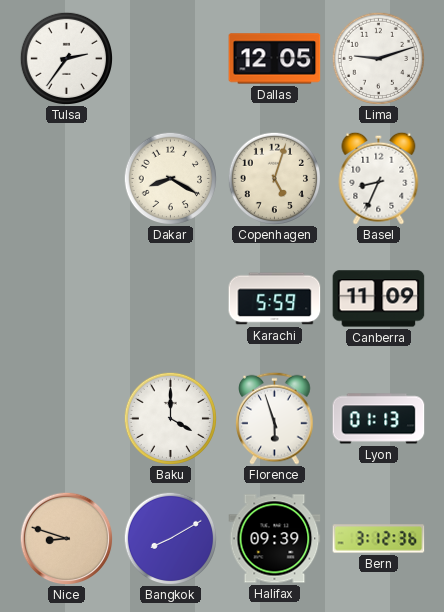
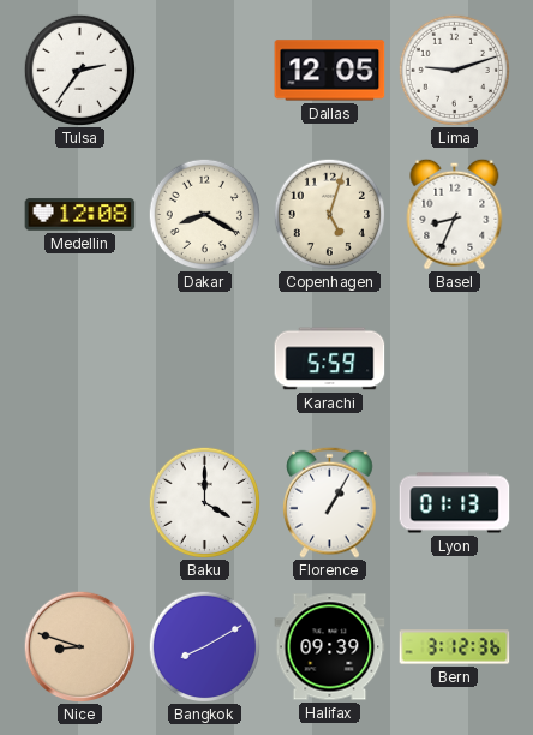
Medellin: none -> 12:08 (80, 215)
Canberra: 11:09 -> none (379, 299)
Florence: 5:57 -> 1:05 (330, 502)
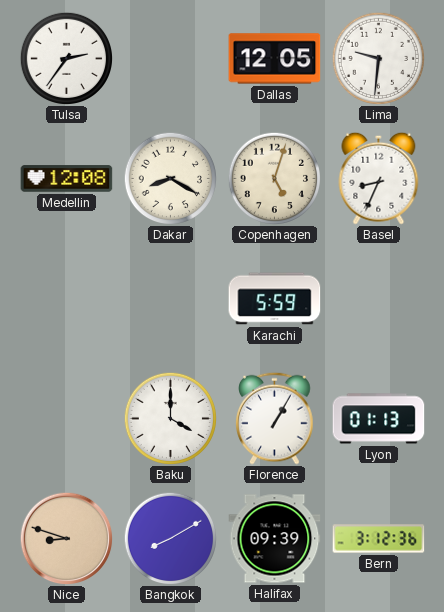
Lima: 9:12 -> 9:31 (378, 58)
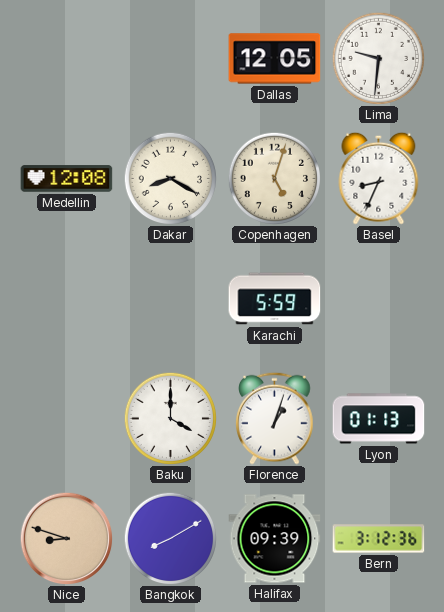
Tulsa: 2:36 -> none (66, 58)
Florence: 1:05 -> 1:03 (275, 418)
